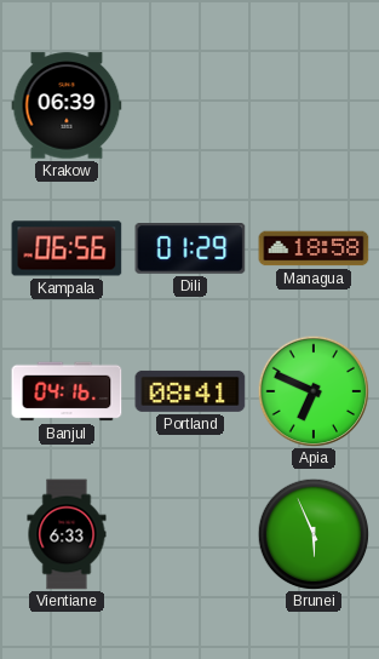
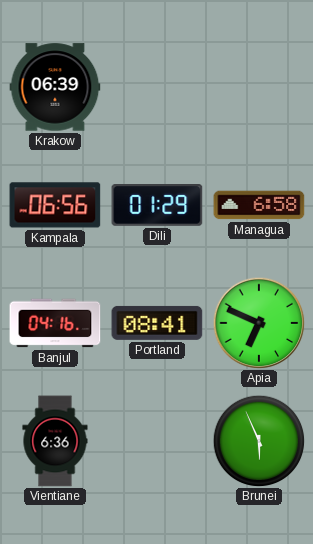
Managua: 18:58 -> 6:58 (259, 205)
Vientiane: 6:33 -> 6:36 (55, 441)
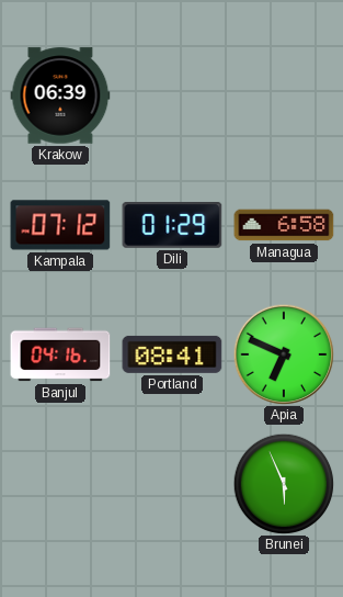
Kampala: 06:56 -> 07:12 (60, 225)
Vientiane: 6:36 -> none (55, 441)
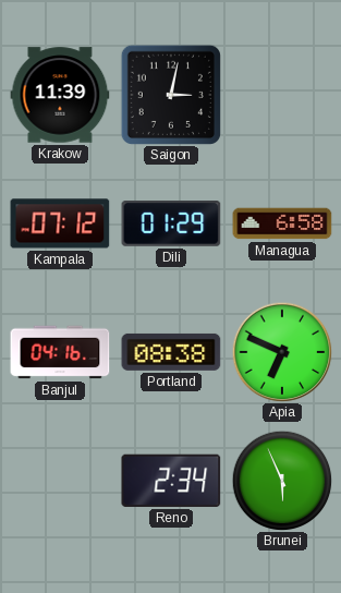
Krakow: 06:39 -> 11:39 (60, 95)
Saigon: none -> 3:02 (171, 95)
Portland: 08:41 -> 08:38 (171, 352)
Reno: none -> 2:34 (171, 481)
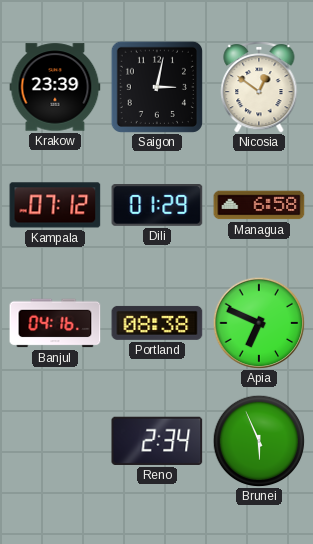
Krakow: 11:39 -> 23:39 (55, 87)
Nicosia: none -> 12:51 (259, 87)
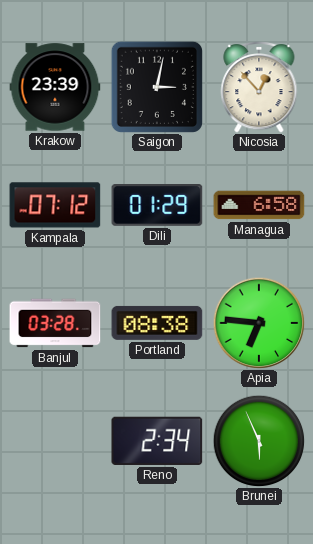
Nicosia: 12:51 -> 12:53 (259, 87)
Banjul: 04:16 -> 03:28 (55, 323)
Apia: 6:49 -> 6:46 (259, 323)
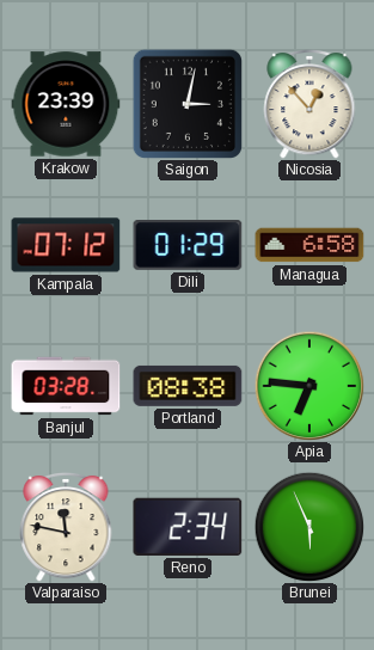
Valparaiso: none -> 11:47 (66, 527)
